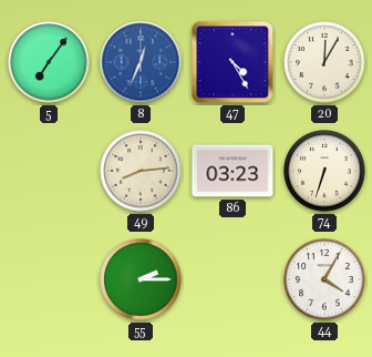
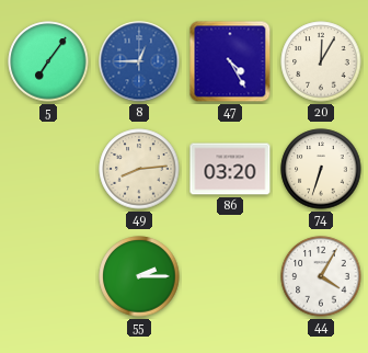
8: 12:34 -> 12:45 (139, 61)
86: 03:23 -> 03:20 (230, 169)
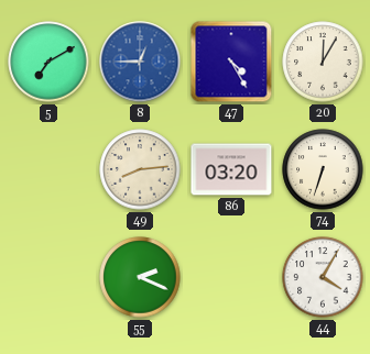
5: 7:06 -> 7:10 (48, 62)
55: 2:15 -> 2:19 (140, 277)
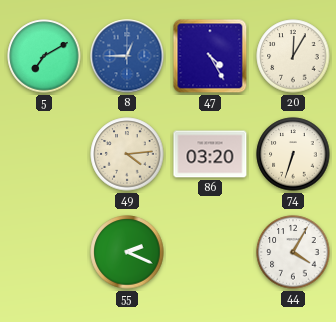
49: 8:14 -> 4:14 (127, 154)
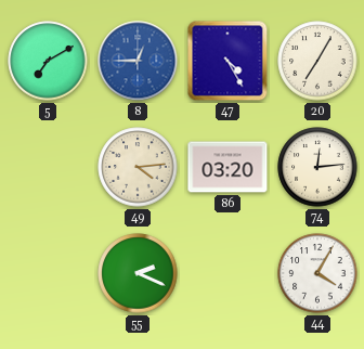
20: 12:05 -> 7:05 (317, 61)
74: 6:33 -> 12:14 (317, 167)
